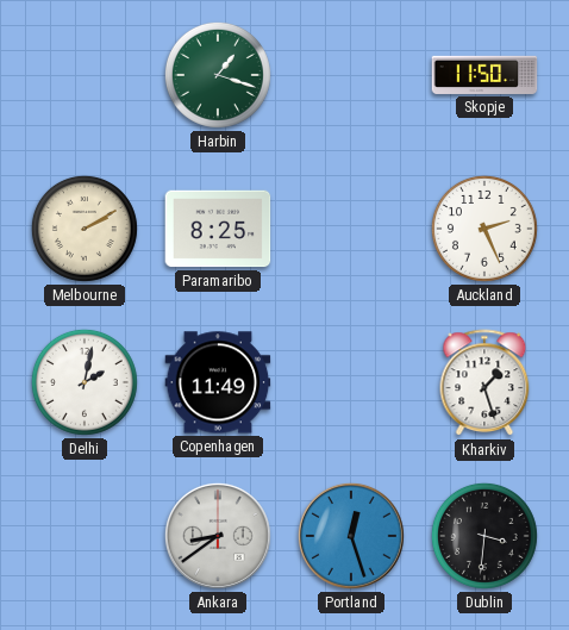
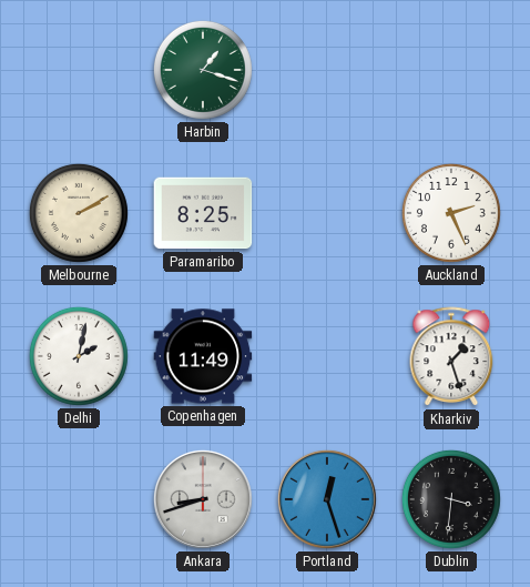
Skopje: 11:50 -> none (484, 75)
Ankara: 8:39 -> 8:42 (203, 499)
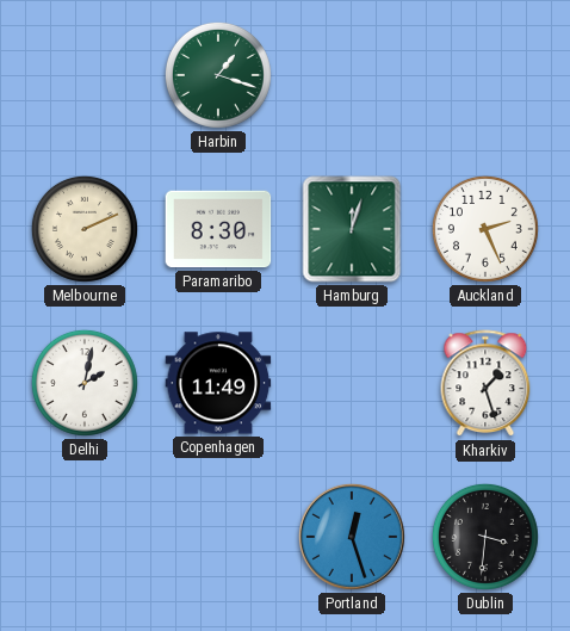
Melbourne: 2:10 -> 2:11 (85, 229)
Paramaribo: 8:25 -> 8:30 (218, 229)
Hamburg: none -> 12:03 (352, 229)
Ankara: 8:42 -> none (203, 499)
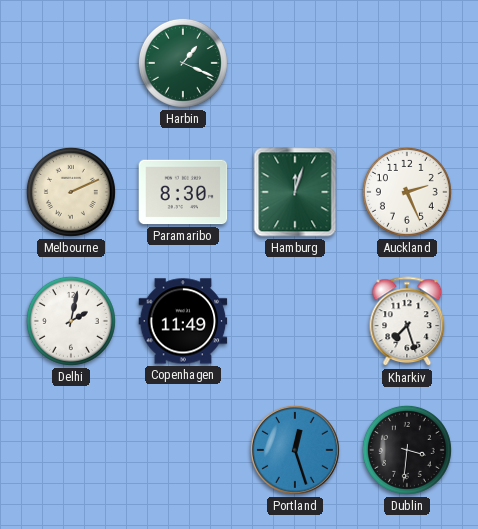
Harbin: 1:18 -> 1:19 (183, 63)
Kharkiv: 1:27 -> 7:27 (407, 322)
